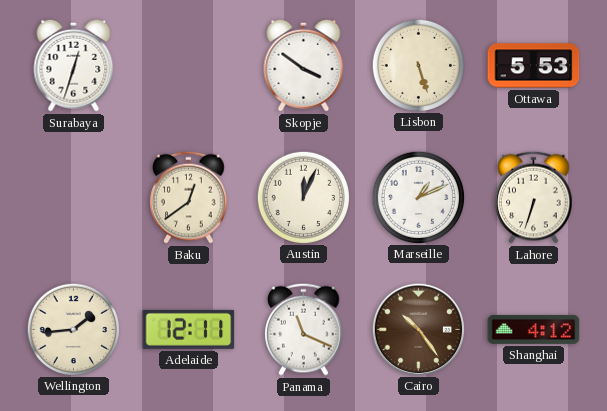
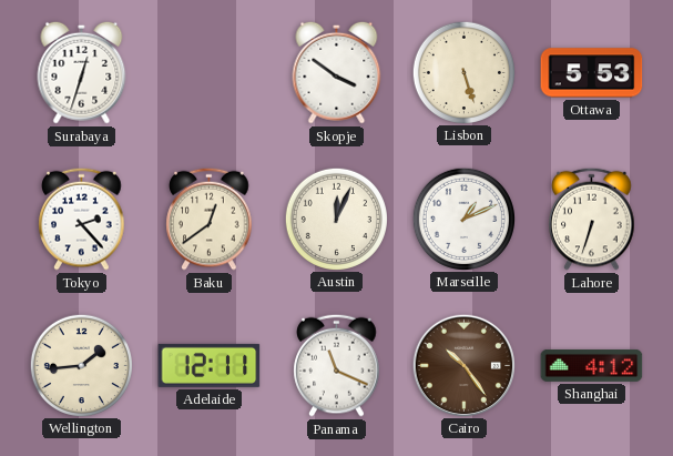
Tokyo: none -> 2:23 (82, 219)
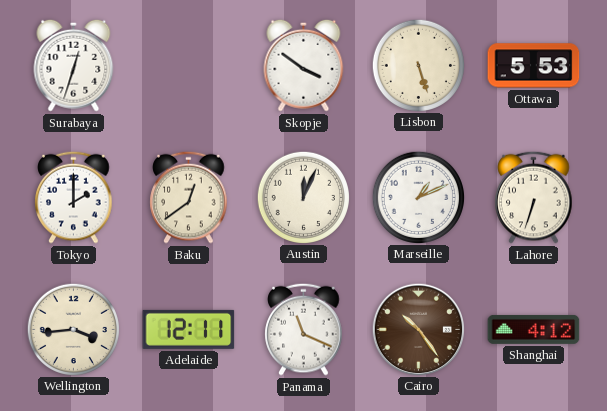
Tokyo: 2:23 -> 2:00 (74, 197)
Wellington: 1:44 -> 3:44 (73, 329)
